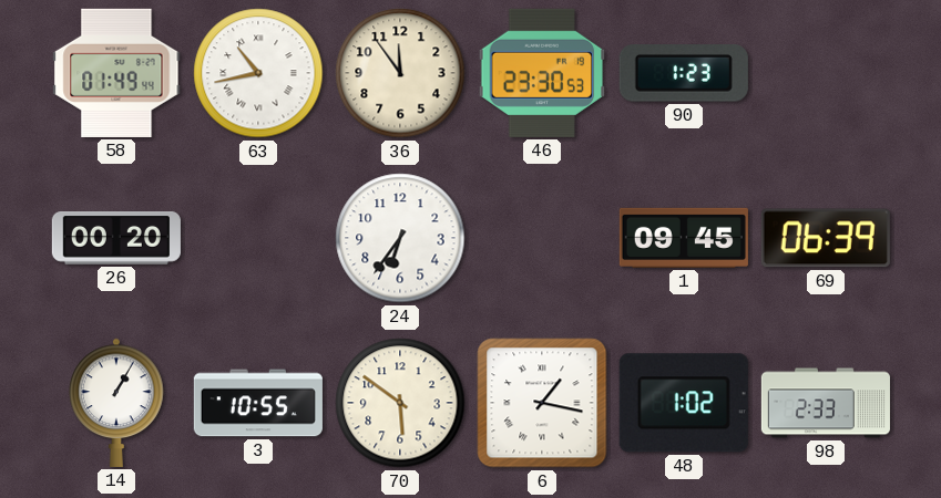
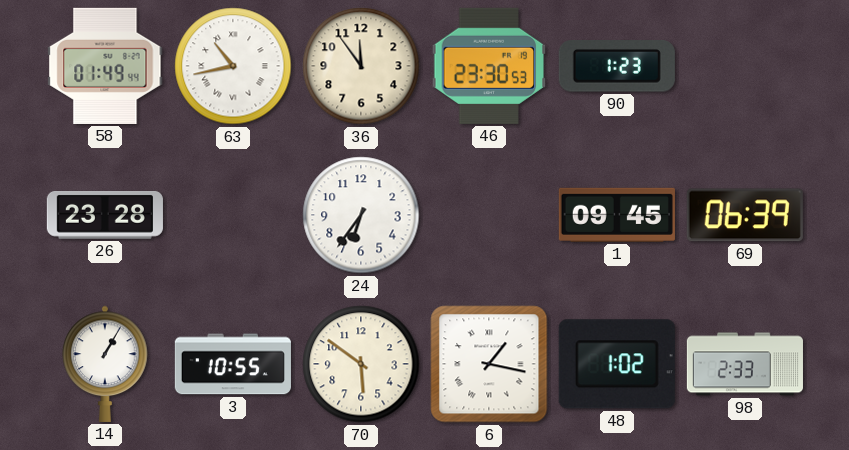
26: 00:20 -> 23:28 (105, 216)
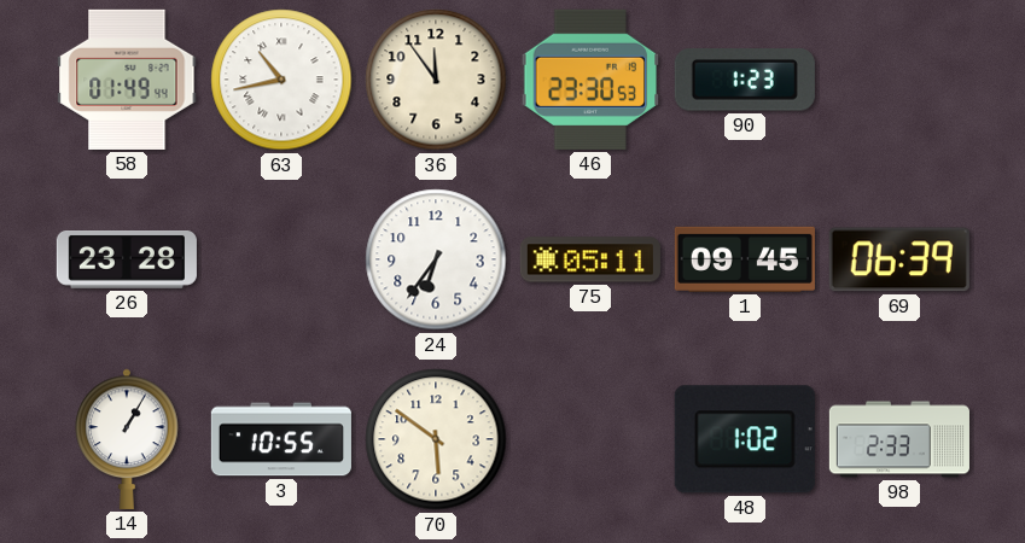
75: none -> 05:11 (590, 259)
6: 1:17 -> none (489, 364)
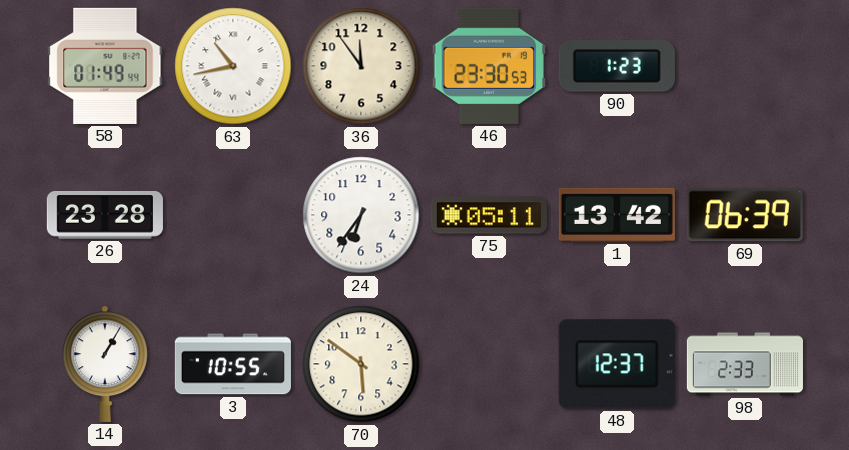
1: 09:45 -> 13:42 (617, 215)
48: 1:02 -> 12:37 (617, 364)
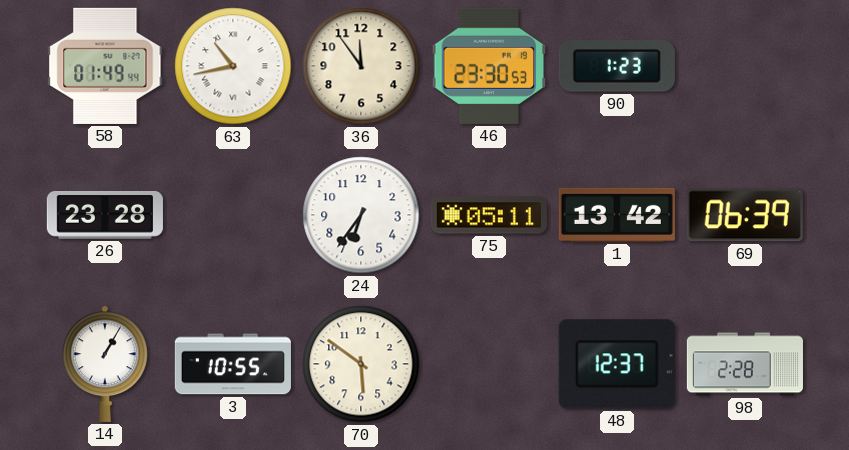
98: 2:33 -> 2:28 (745, 364)
